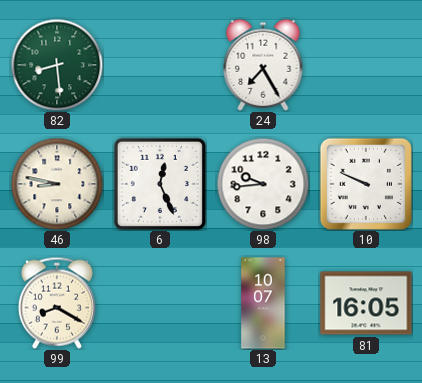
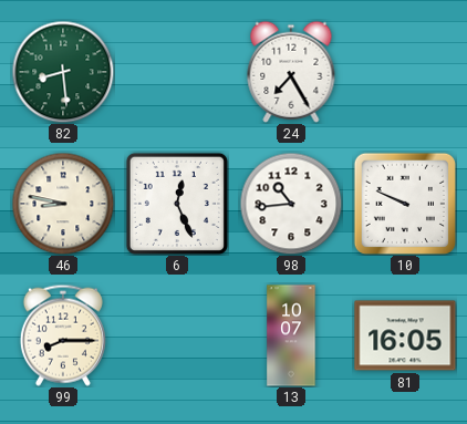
98: 9:44 -> 10:44 (291, 204)
99: 8:20 -> 8:15 (63, 335)
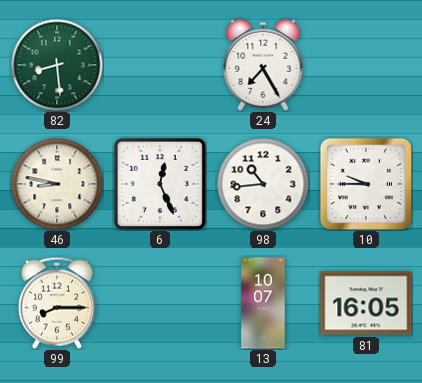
10: 9:49 -> 9:45 (365, 183)
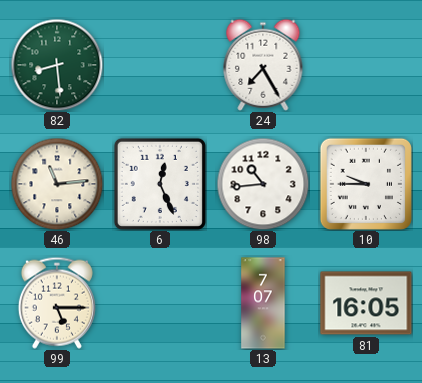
46: 8:47 -> 11:14 (57, 184)
99: 8:15 -> 5:15 (57, 303)
13: 10:07 -> 7:07 (263, 303)
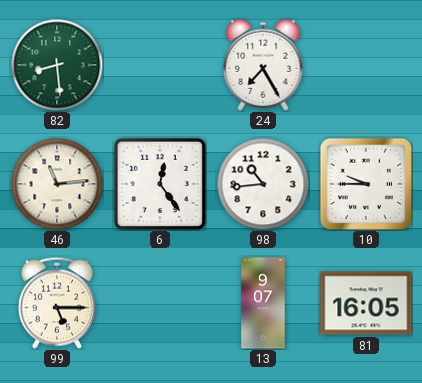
6: 12:26 -> 12:24 (160, 184)
13: 7:07 -> 9:07 (263, 303)
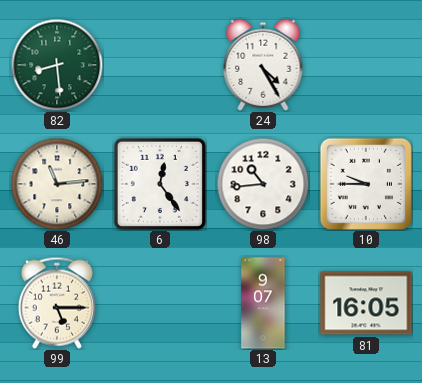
24: 7:25 -> 4:25 (263, 65)
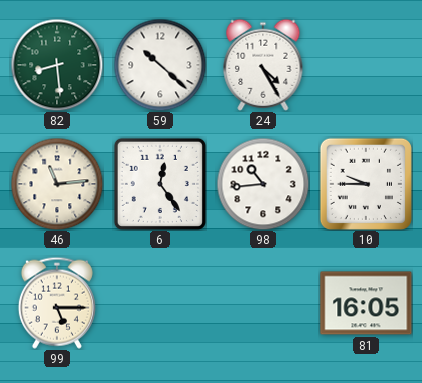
59: none -> 10:22 (160, 65)
13: 9:07 -> none (263, 303)
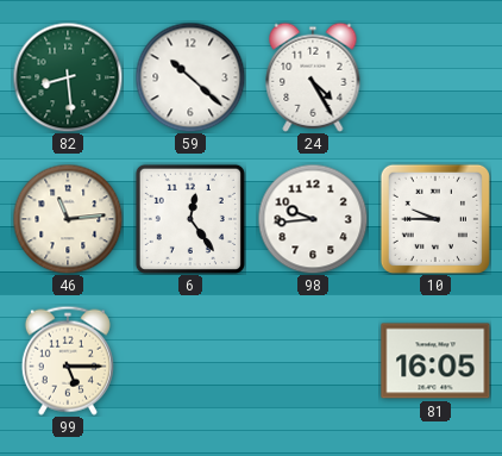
98: 10:44 -> 9:44 (313, 219)
